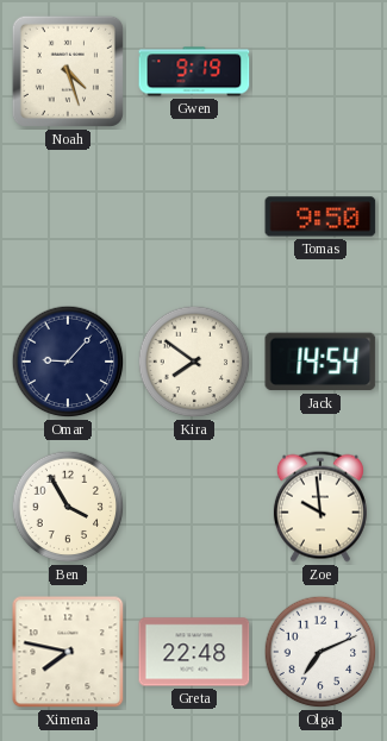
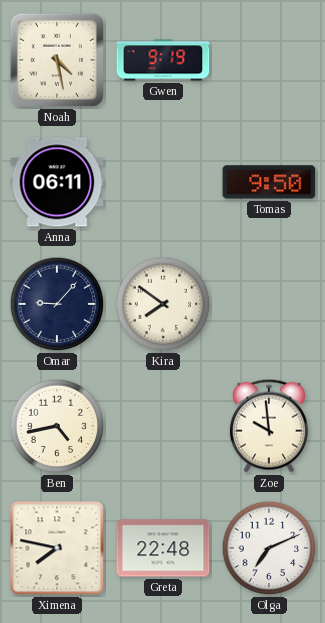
Noah: 4:27 -> 4:28 (57, 60)
Anna: none -> 06:11 (57, 182)
Jack: 14:54 -> none (320, 362)
Ben: 3:55 -> 4:43 (57, 426)
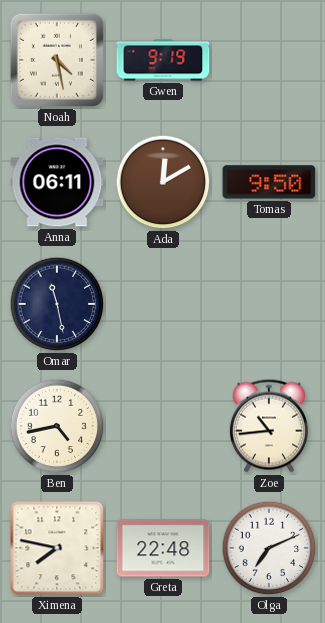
Ada: none -> 12:10 (163, 182)
Omar: 9:07 -> 11:28 (57, 304)
Kira: 7:51 -> none (163, 304)
Zoe: 9:59 -> 10:44 (269, 426)
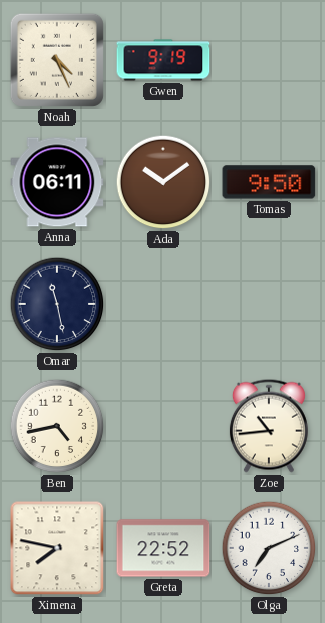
Noah: 4:28 -> 4:26 (57, 60)
Ada: 12:10 -> 10:09 (163, 182)
Greta: 22:48 -> 22:52 (163, 548)
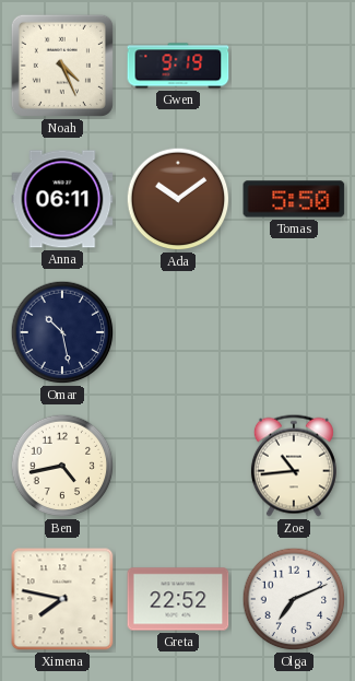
Tomas: 9:50 -> 5:50 (294, 199)
Omar: 11:28 -> 10:28 (62, 332)
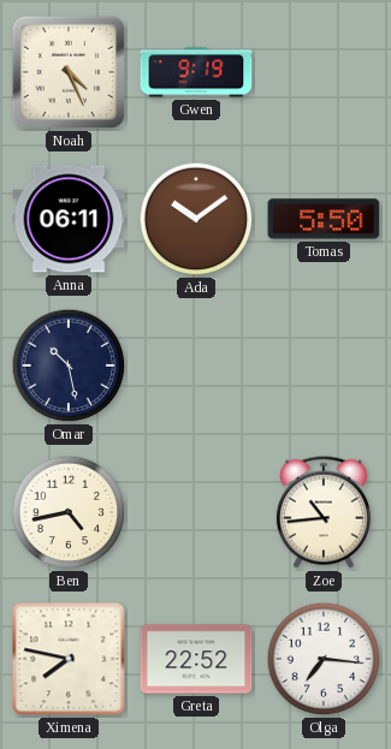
Olga: 7:11 -> 7:16 (324, 659)
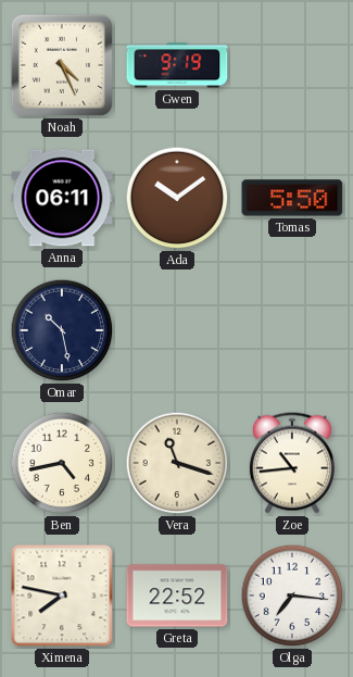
Vera: none -> 11:18 (177, 463)
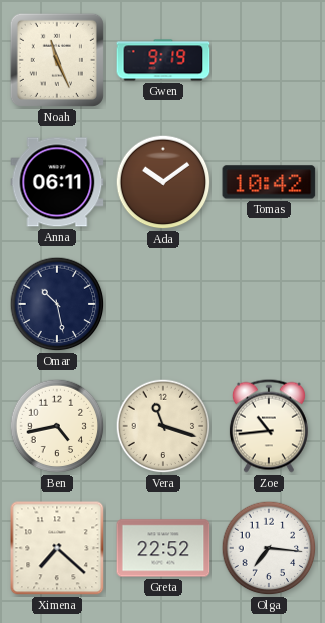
Noah: 4:26 -> 11:26 (57, 60)
Tomas: 5:50 -> 10:42 (269, 182)
Ximena: 7:47 -> 7:22 (57, 548)
